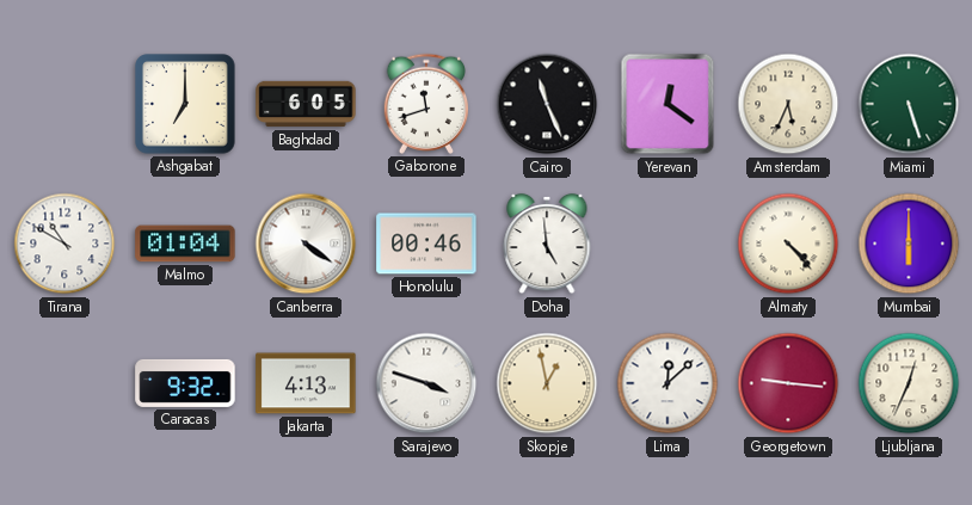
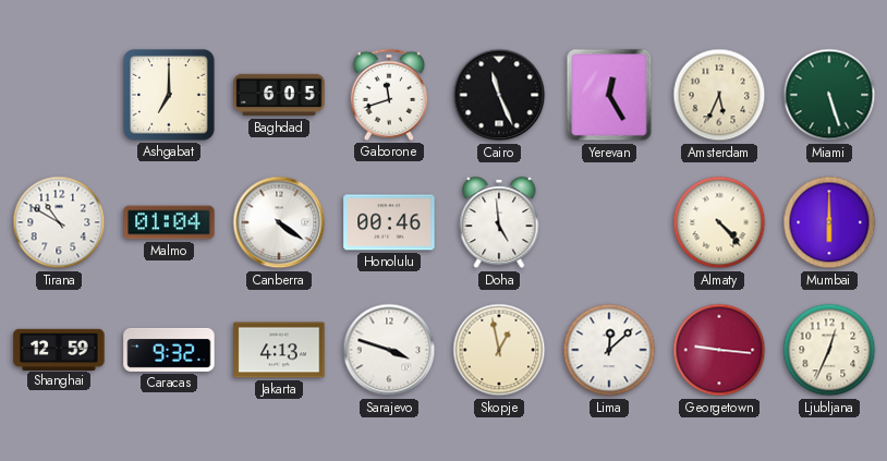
Yerevan: 12:21 -> 12:25 (609, 95)
Shanghai: none -> 12:59 (59, 349)
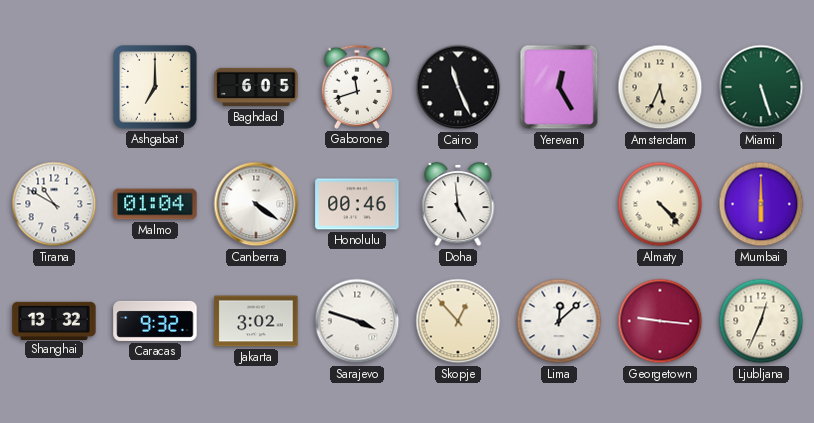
Shanghai: 12:59 -> 13:32 (54, 320)
Jakarta: 4:13 -> 3:02 (256, 321)
Skopje: 12:58 -> 12:53 (458, 321)
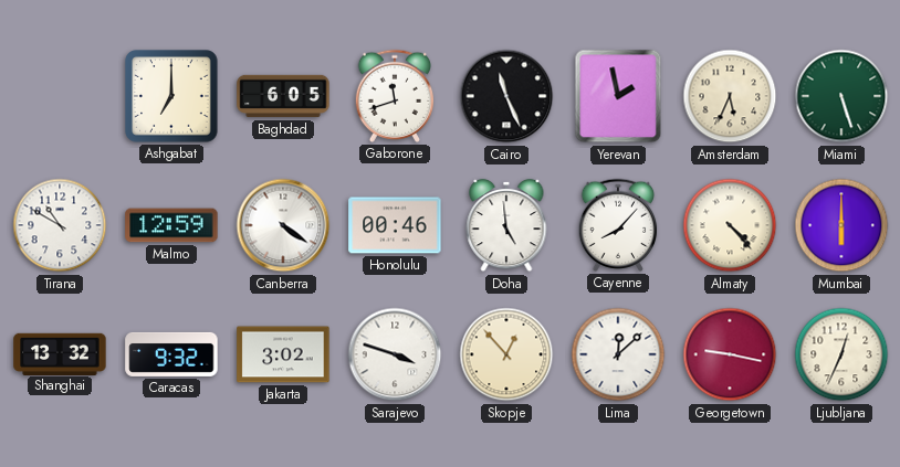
Yerevan: 12:25 -> 1:58 (618, 96)
Malmo: 01:04 -> 12:59 (171, 225)
Cayenne: none -> 8:07 (618, 225)
Georgetown: 9:16 -> 9:17 (730, 354)
